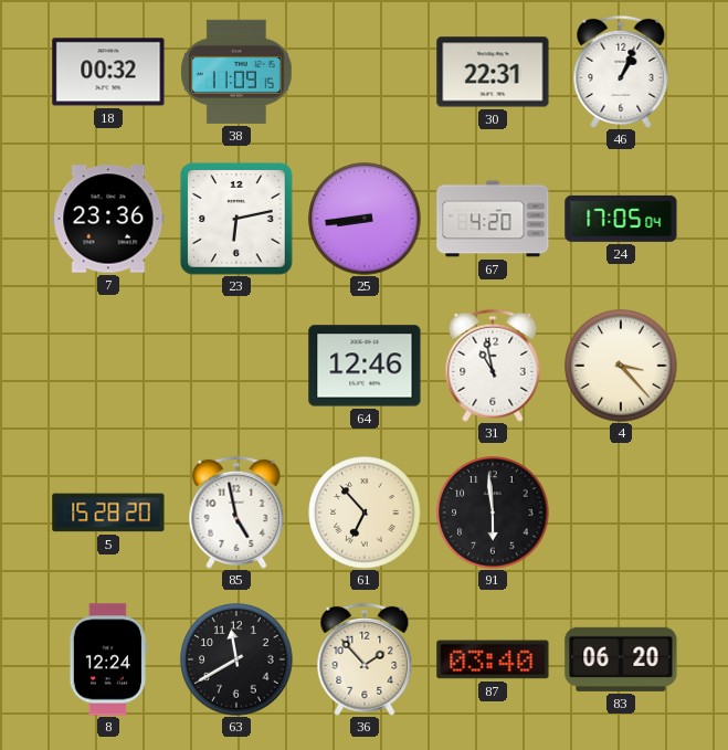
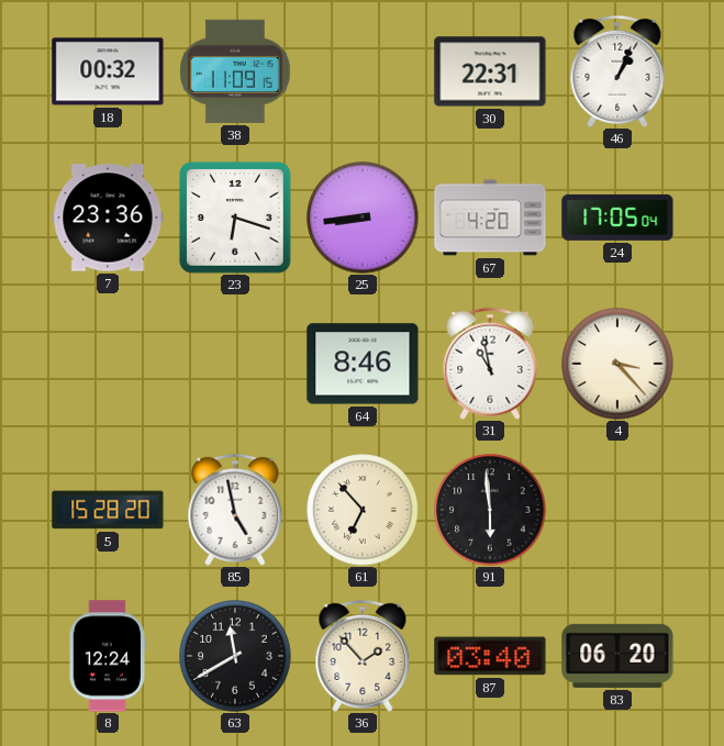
23: 6:13 -> 6:18 (235, 218)
64: 12:46 -> 8:46 (363, 364)
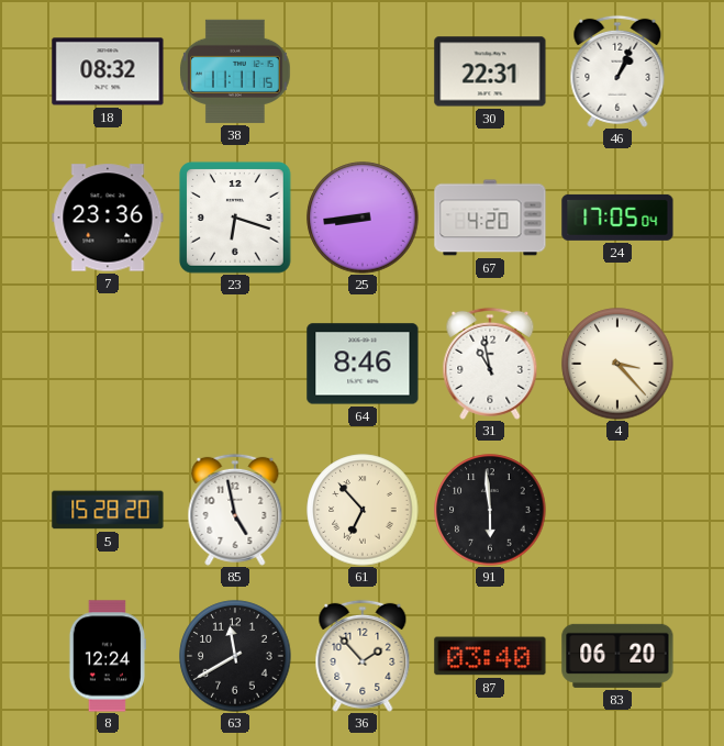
18: 00:32 -> 08:32 (108, 71)
38: 11:09 -> 11:11 (235, 71)
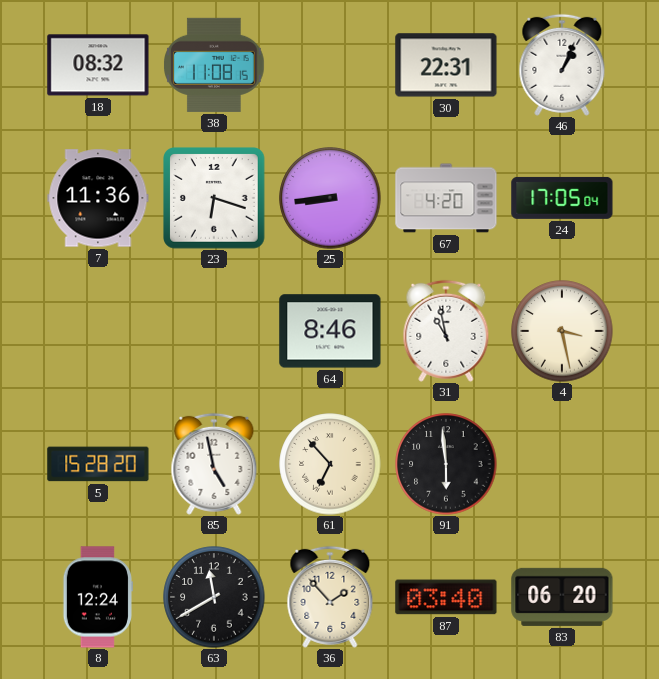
38: 11:11 -> 11:08 (214, 65)
7: 23:36 -> 11:36 (98, 198)
4: 3:23 -> 3:28 (562, 331)
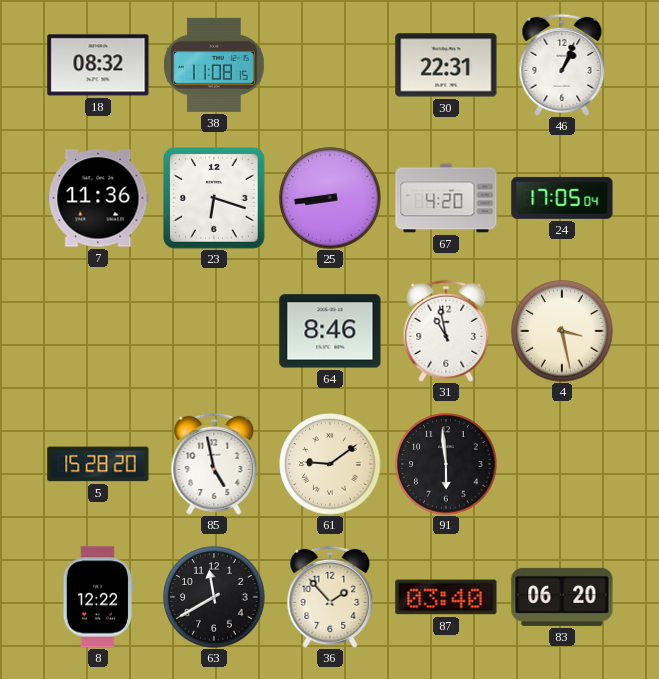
61: 6:53 -> 9:09 (330, 464)
8: 12:24 -> 12:22 (98, 597)
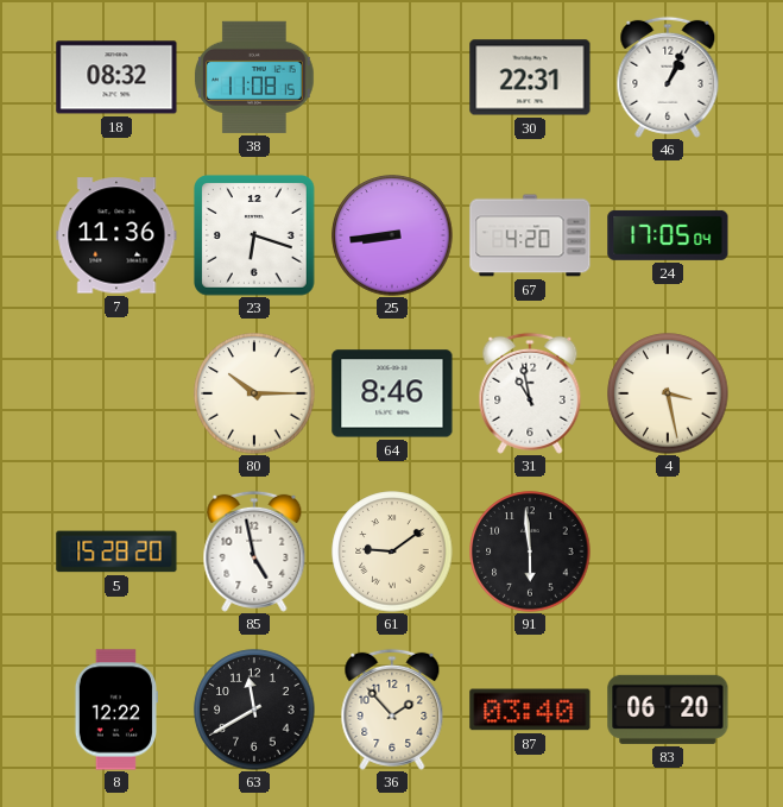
80: none -> 10:15 (254, 393)
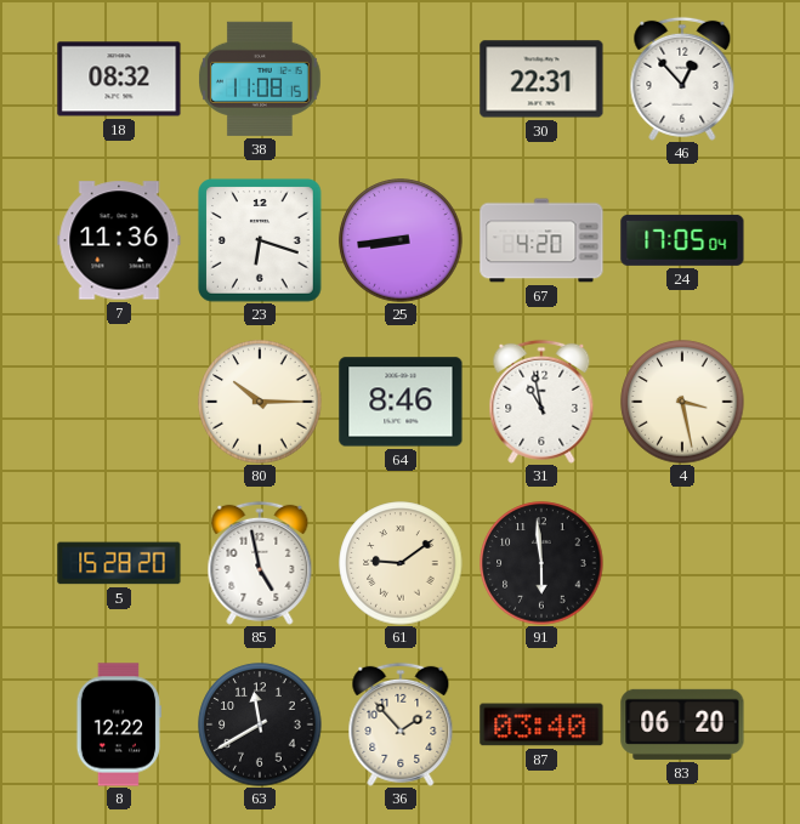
46: 1:04 -> 12:53 (682, 79)
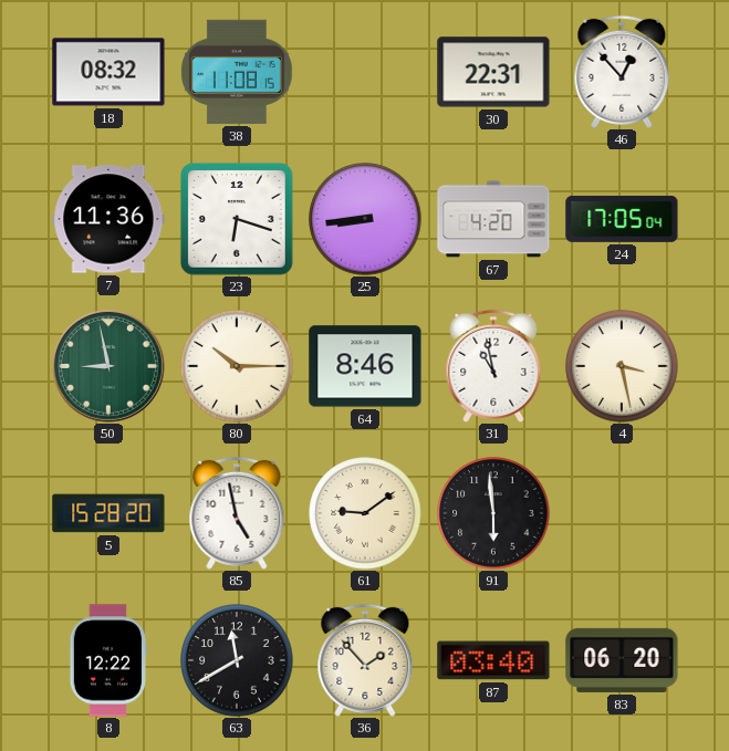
50: none -> 8:58 (108, 366)
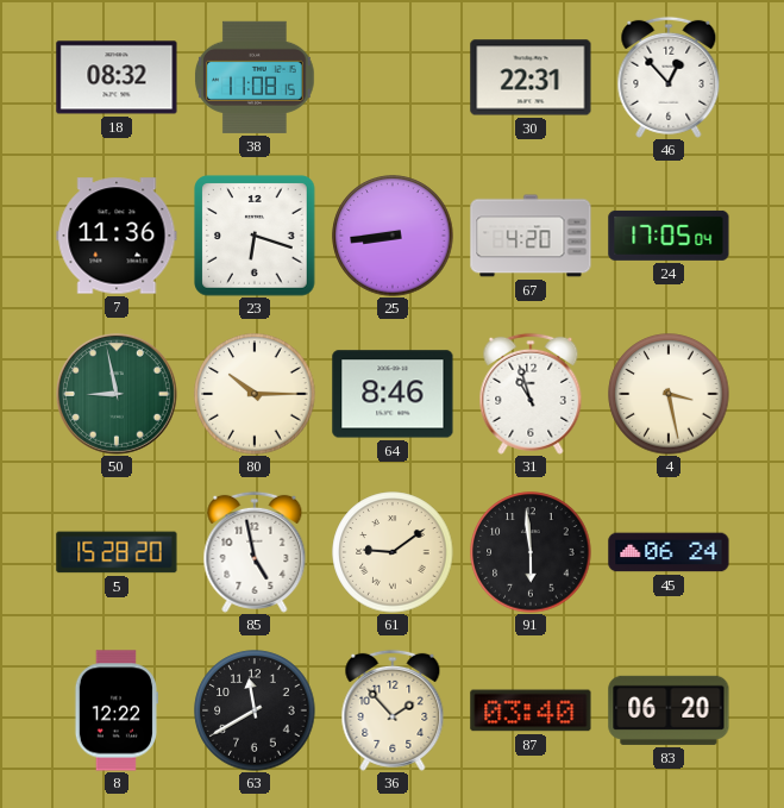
31: 10:58 -> 10:57 (531, 394)
45: none -> 06:24 (669, 552)
